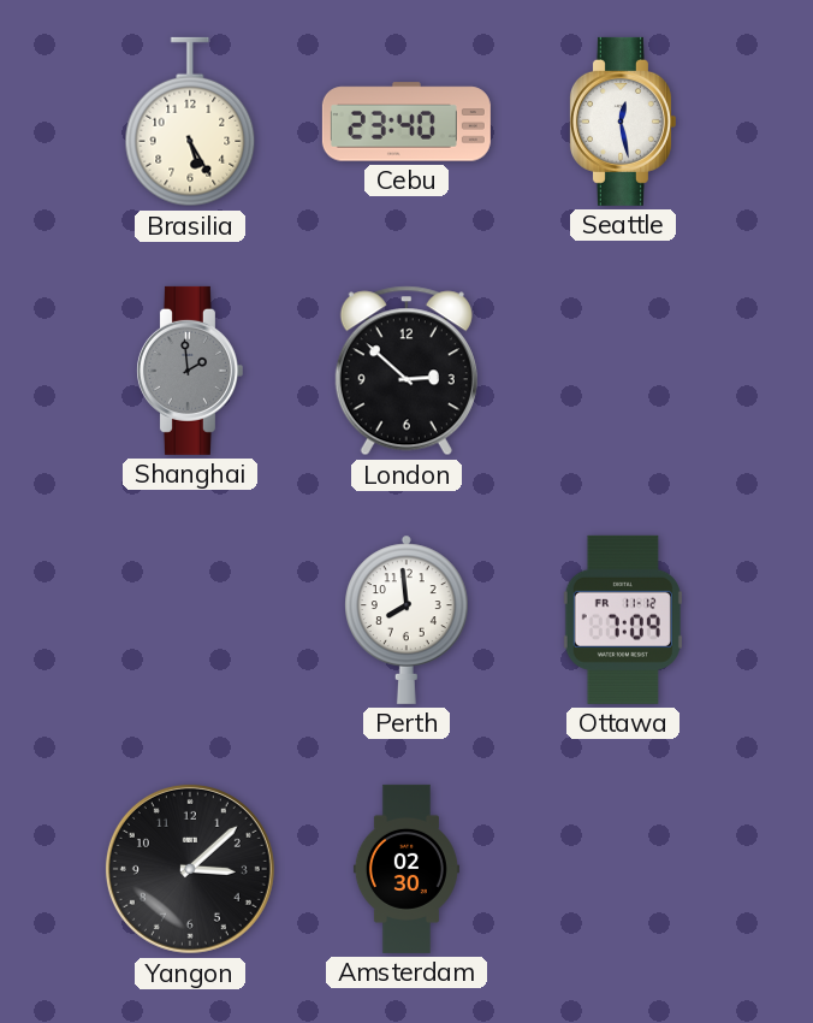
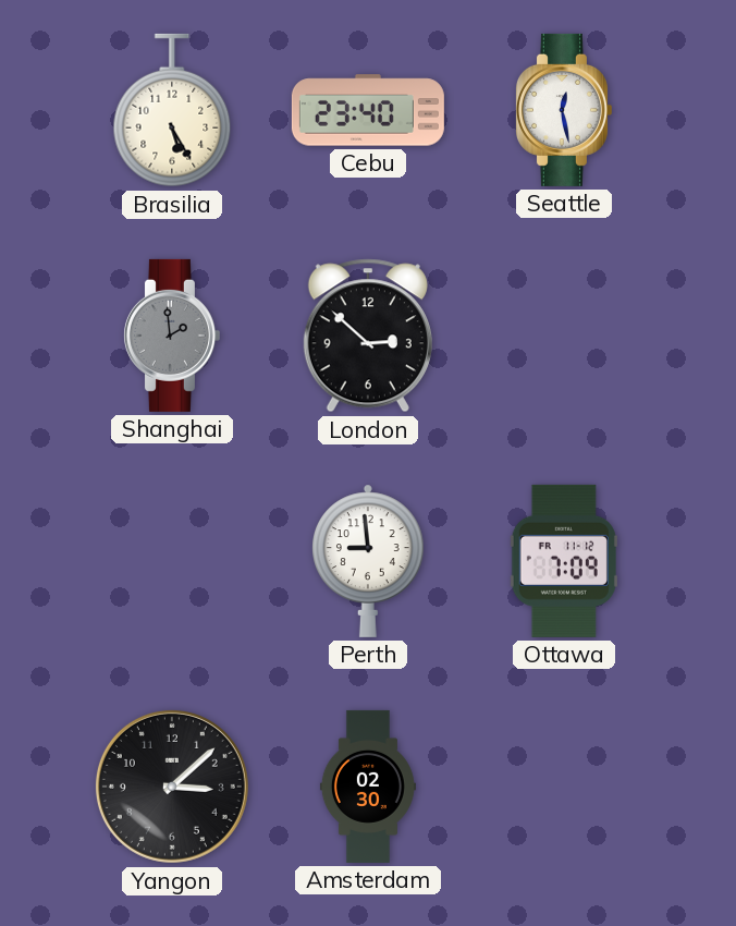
Perth: 7:59 -> 8:59 (369, 561)
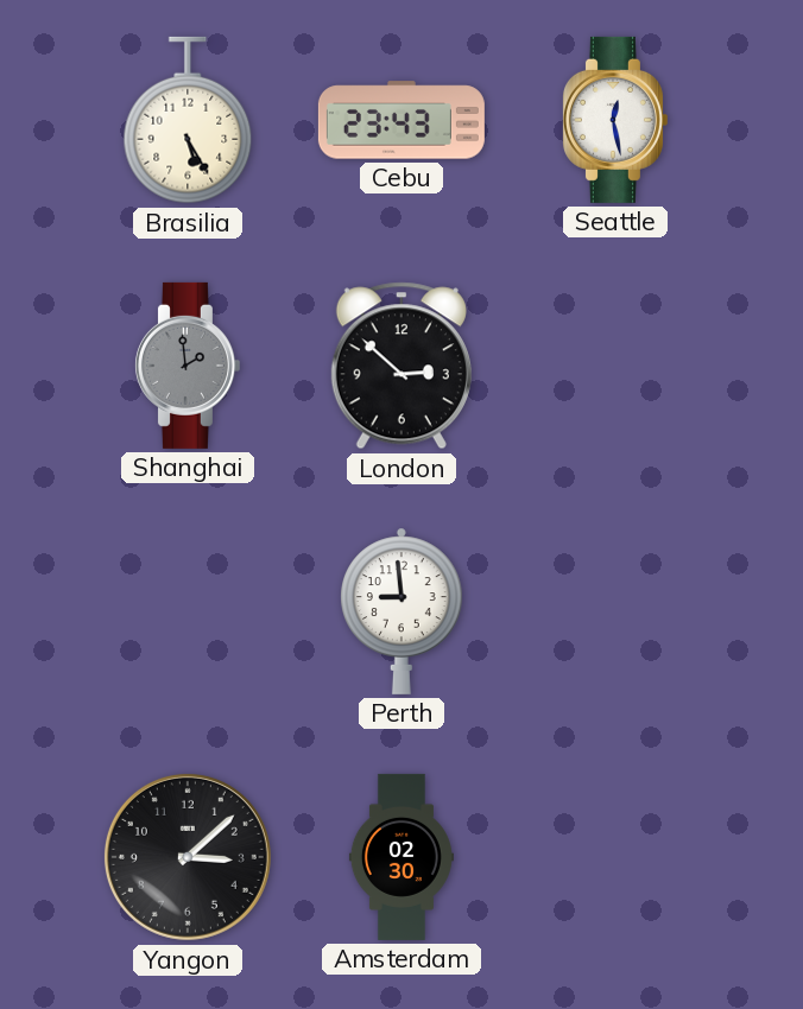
Cebu: 23:40 -> 23:43 (401, 120)
Ottawa: 7:09 -> none (564, 561)
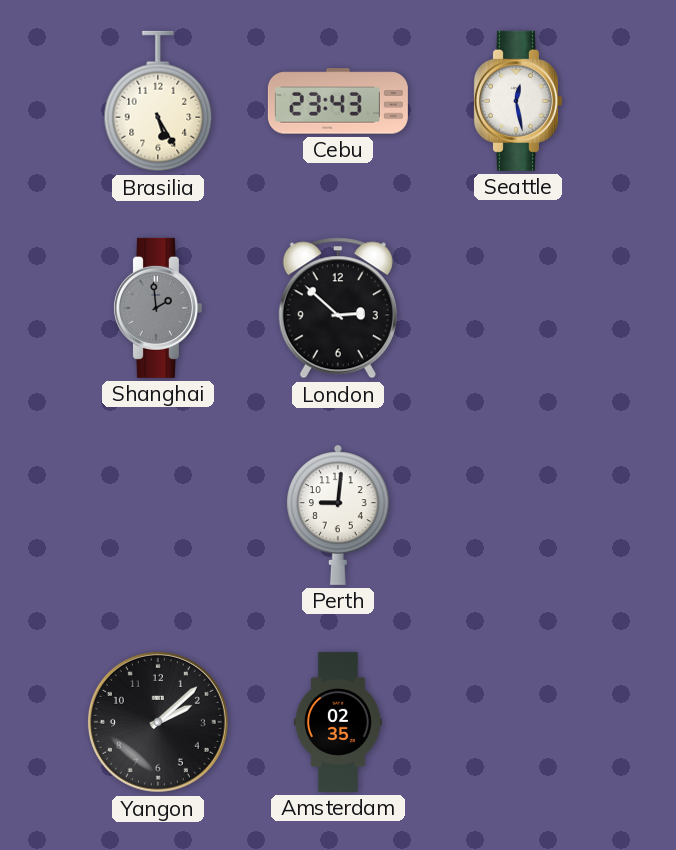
Perth: 8:59 -> 9:01 (339, 515)
Yangon: 3:08 -> 2:08 (158, 722)
Amsterdam: 02:30 -> 02:35 (338, 722)
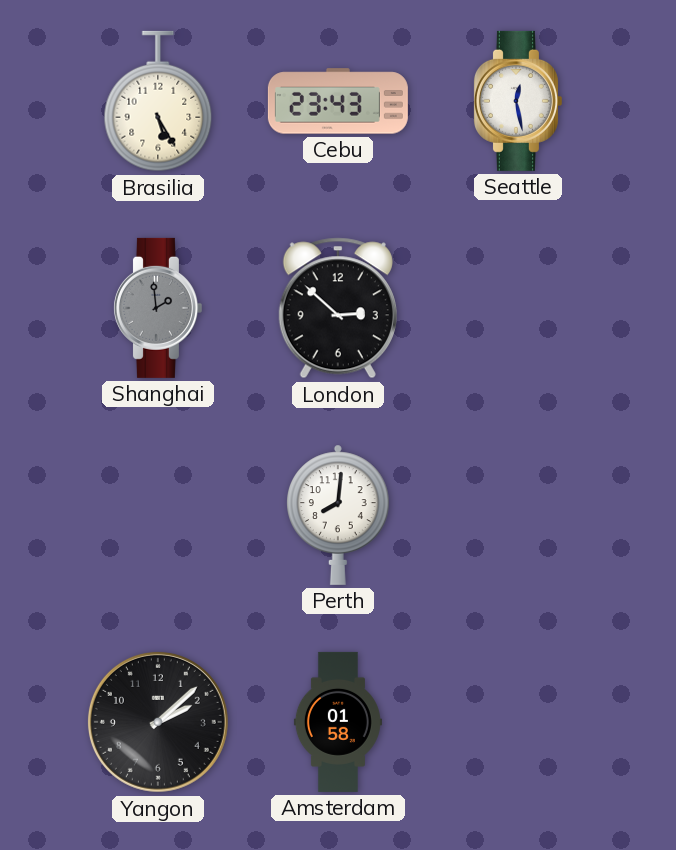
Perth: 9:01 -> 8:01 (339, 515)
Amsterdam: 02:35 -> 01:58 (338, 722)
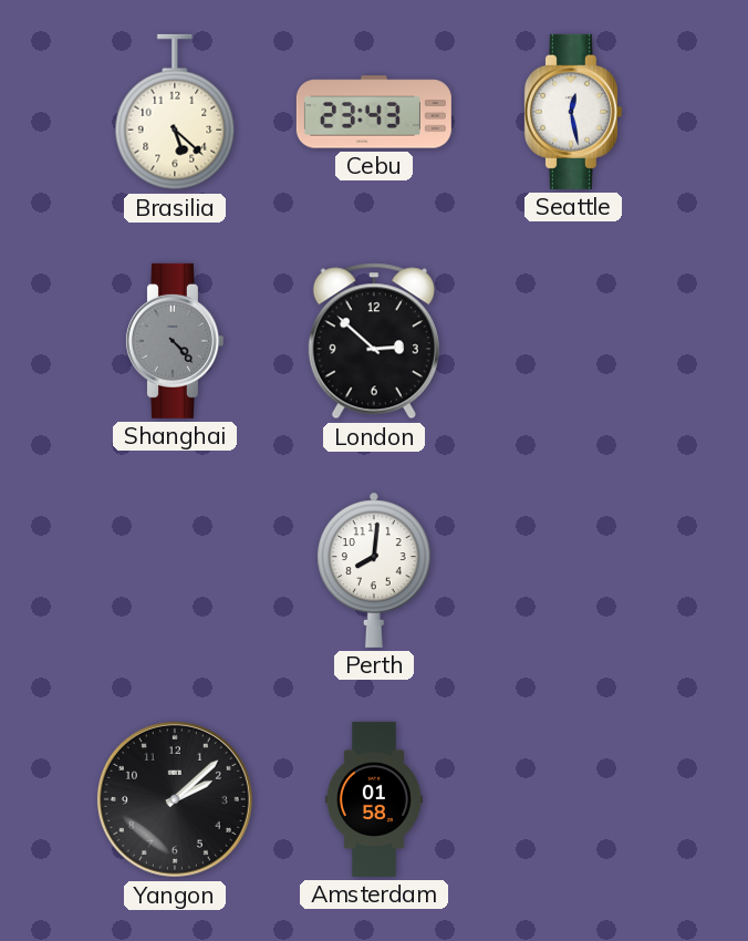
Brasilia: 5:25 -> 5:22 (175, 112)
Shanghai: 1:59 -> 4:23 (174, 341)
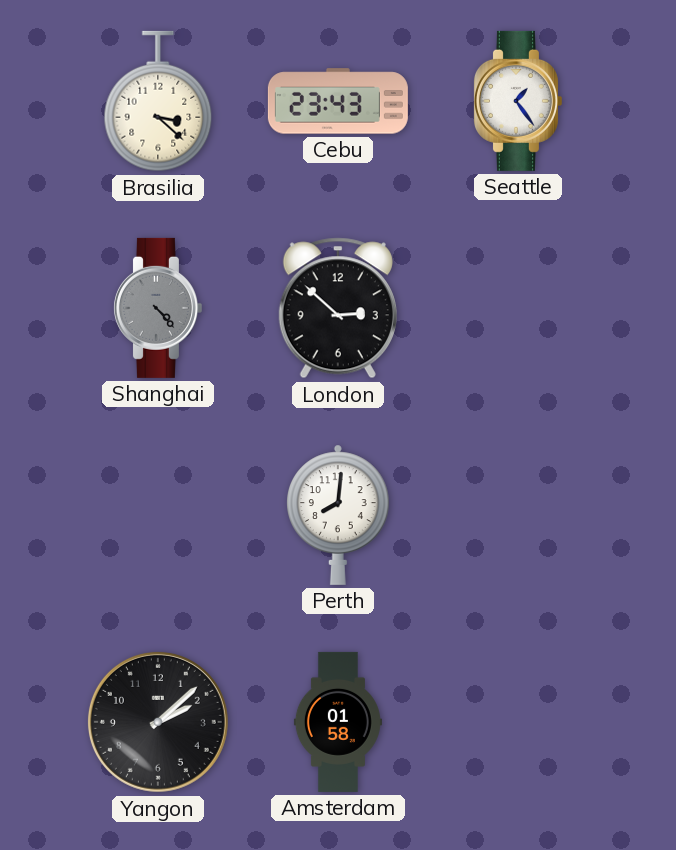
Brasilia: 5:22 -> 3:22 (158, 101)
Seattle: 12:28 -> 1:24 (517, 101)
